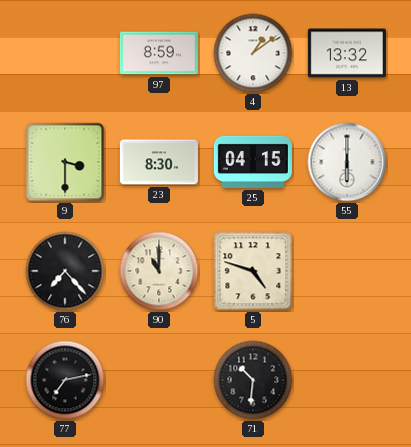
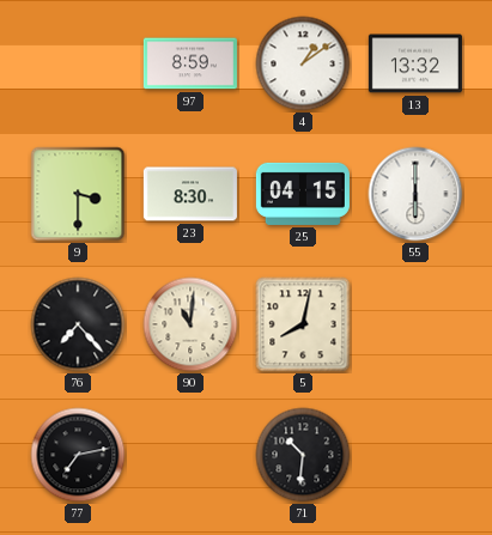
90: 11:00 -> 11:01 (190, 324)
5: 4:48 -> 8:02 (303, 324)
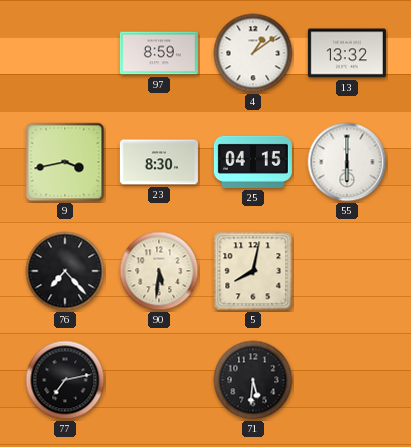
9: 3:30 -> 3:43 (65, 162)
90: 11:01 -> 5:31 (159, 271)
71: 10:31 -> 5:31 (253, 380)
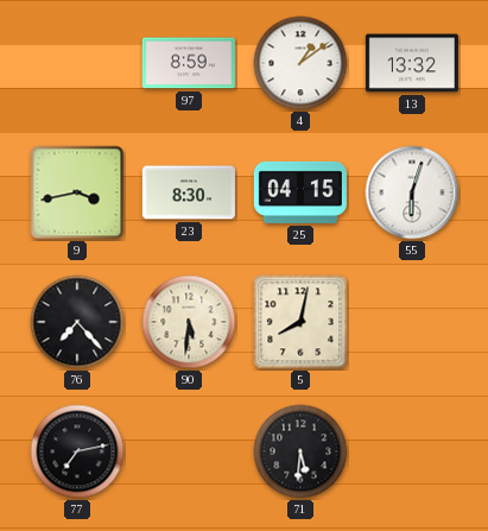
55: 6:00 -> 6:03 (412, 192)
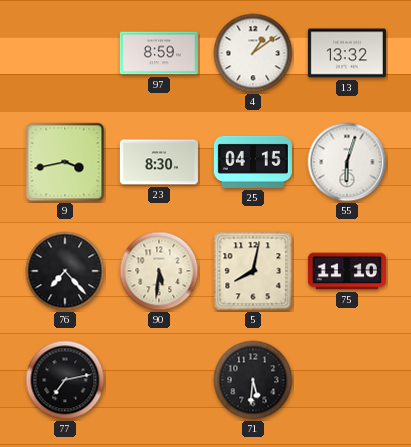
75: none -> 11:10 (347, 271)
